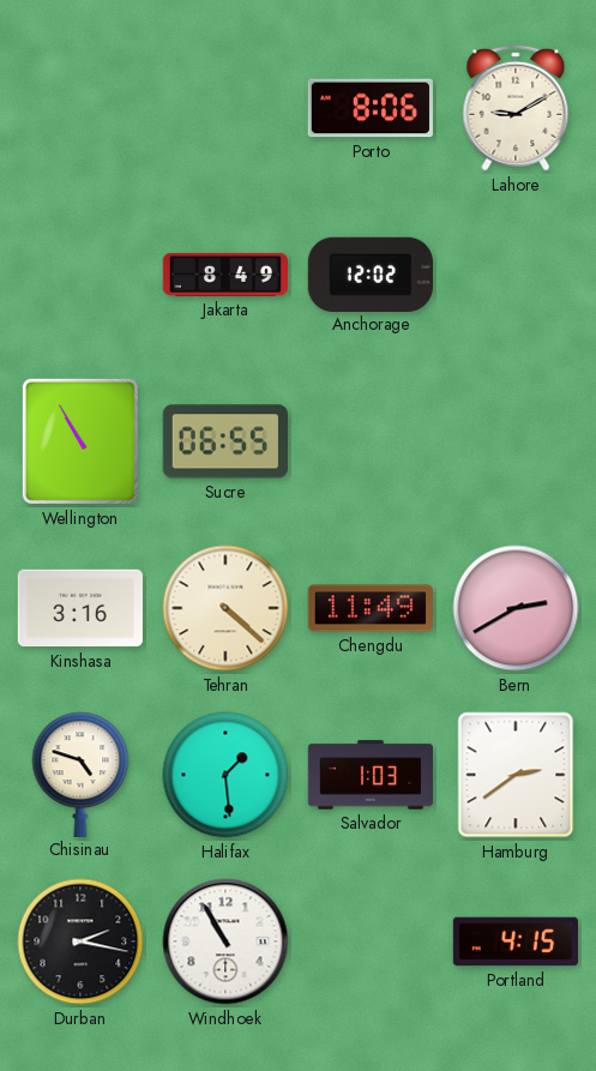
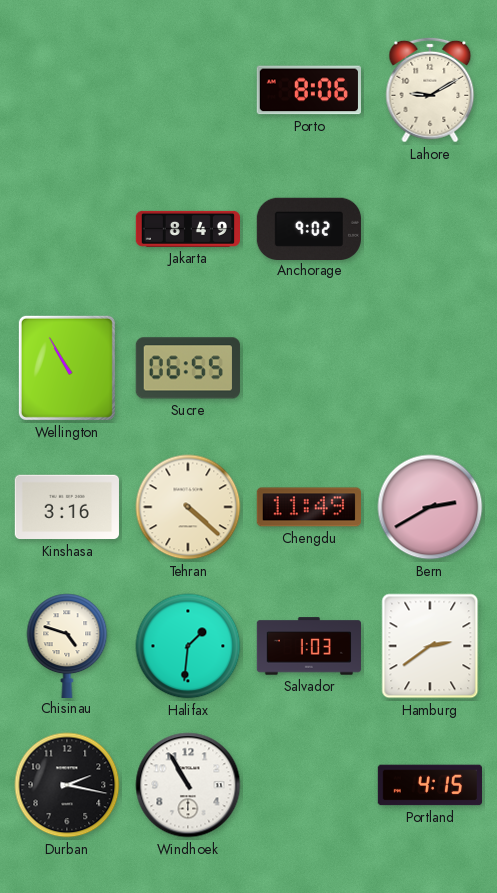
Anchorage: 12:02 -> 9:02 (309, 228)
Halifax: 1:29 -> 1:31 (188, 646)
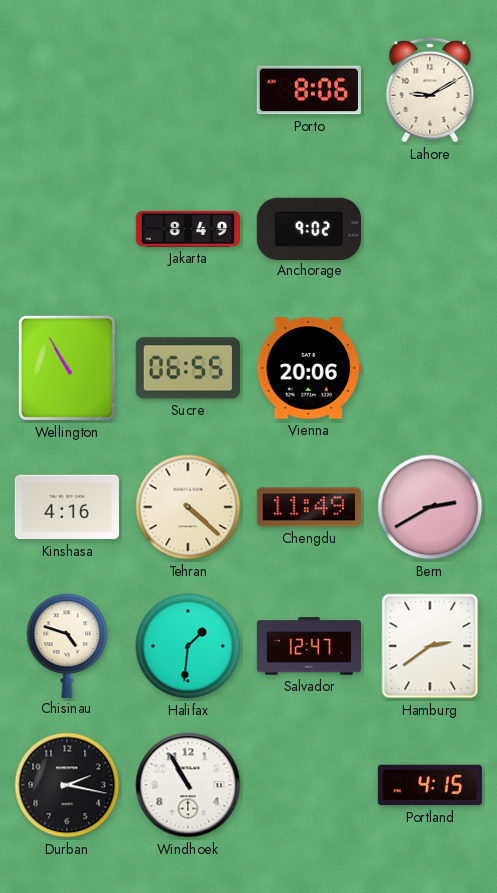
Vienna: none -> 20:06 (309, 368)
Kinshasa: 3:16 -> 4:16 (67, 507)
Salvador: 1:03 -> 12:47 (308, 646)
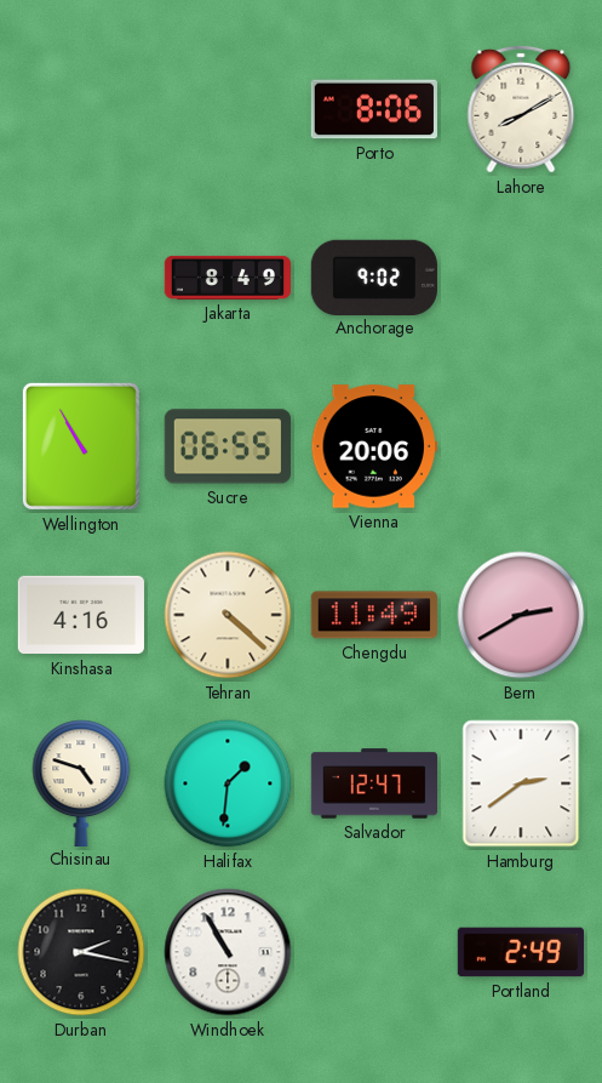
Lahore: 9:10 -> 8:10 (521, 109)
Portland: 4:15 -> 2:49 (520, 952)
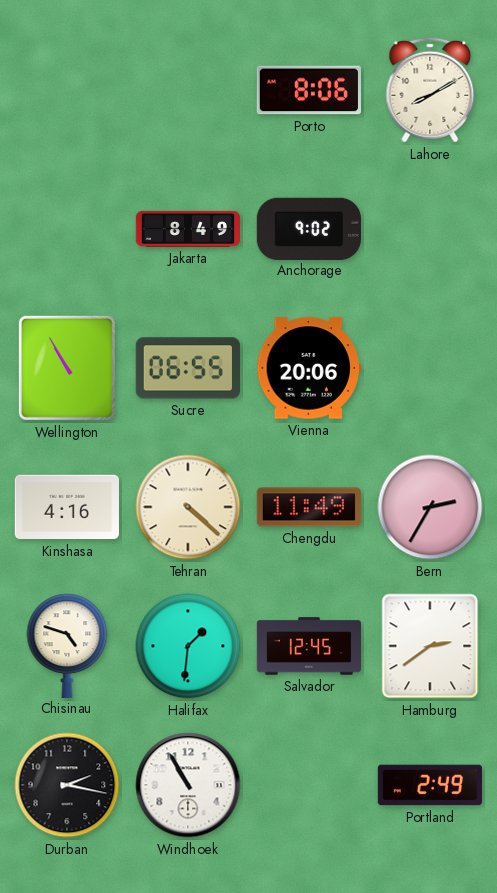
Bern: 2:40 -> 2:35 (430, 507)
Salvador: 12:47 -> 12:45 (308, 646)
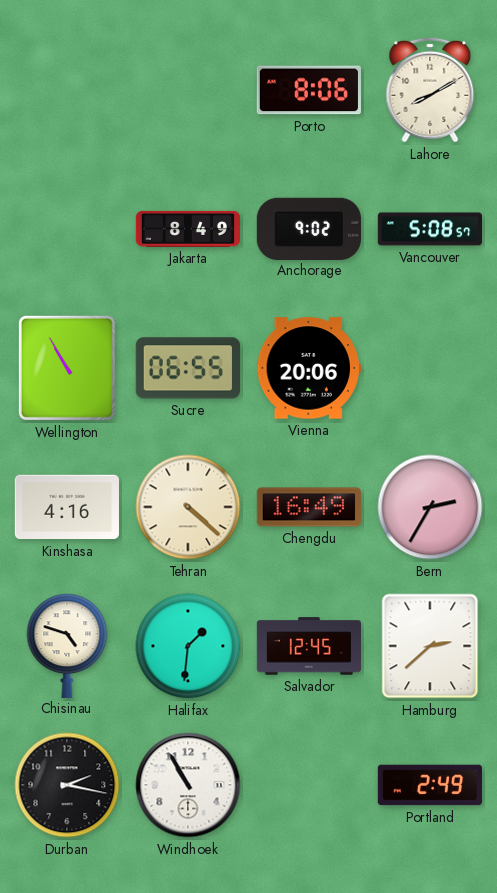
Vancouver: none -> 5:08 (429, 229)
Chengdu: 11:49 -> 16:49 (309, 507)
Hamburg: 2:39 -> 2:38 (430, 646)
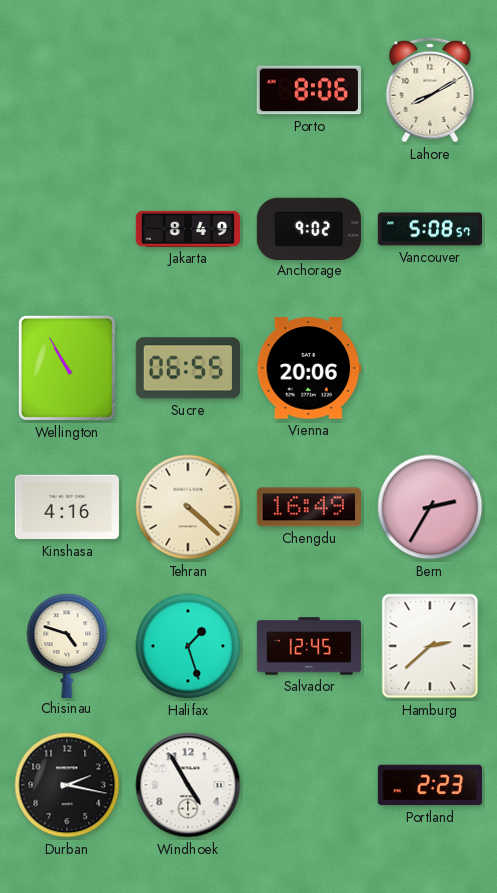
Halifax: 1:31 -> 1:27 (188, 646)
Windhoek: 10:55 -> 4:55 (188, 785)
Portland: 2:49 -> 2:23 (429, 785)
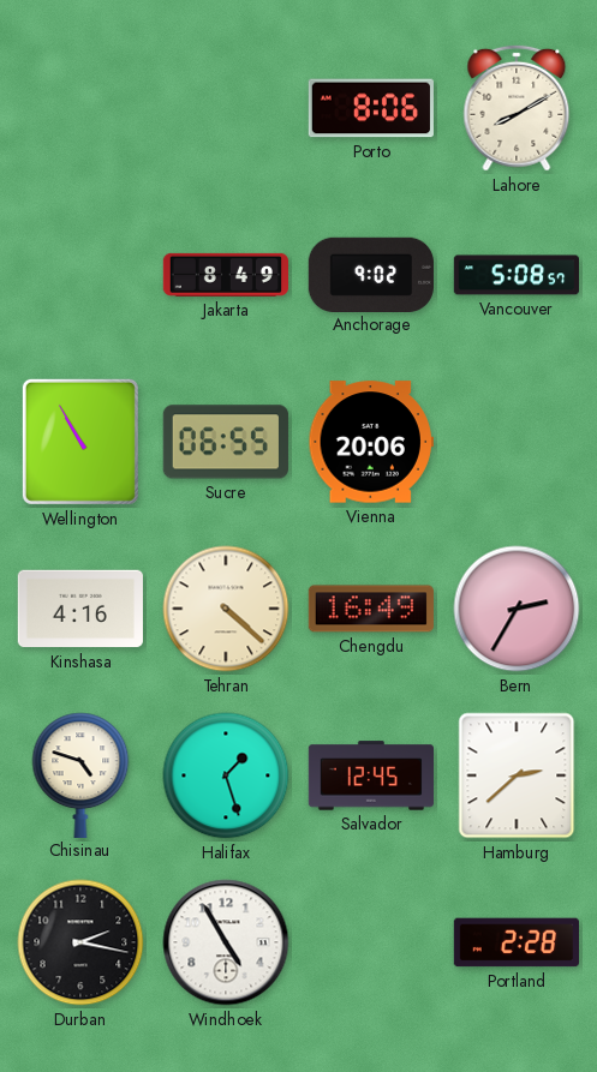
Portland: 2:23 -> 2:28 (515, 942)
